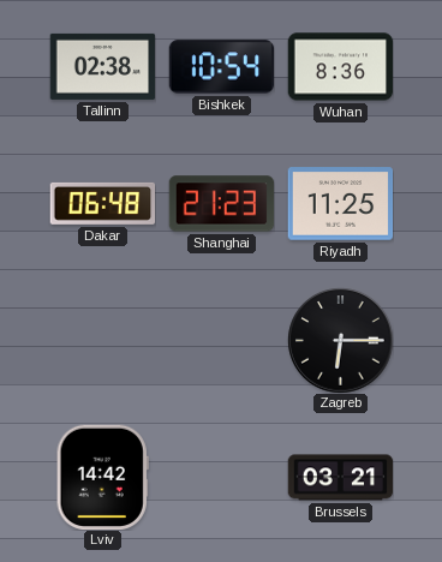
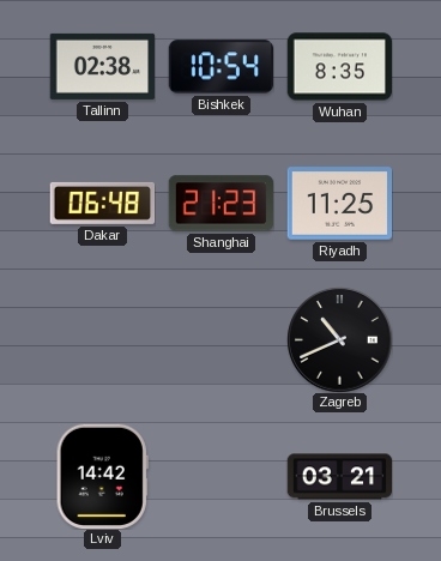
Wuhan: 8:36 -> 8:35 (339, 67)
Zagreb: 6:15 -> 10:41 (339, 339)
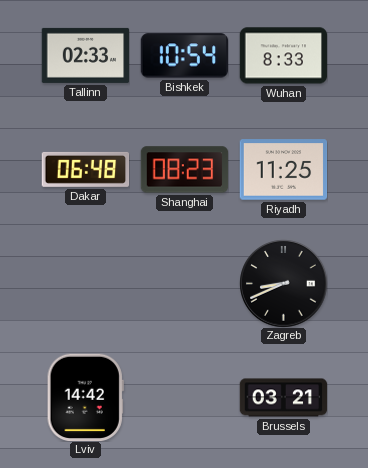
Tallinn: 02:38 -> 02:33 (85, 55)
Wuhan: 8:35 -> 8:33 (283, 56)
Shanghai: 21:23 -> 08:23 (184, 170)
Zagreb: 10:41 -> 8:41 (283, 283)
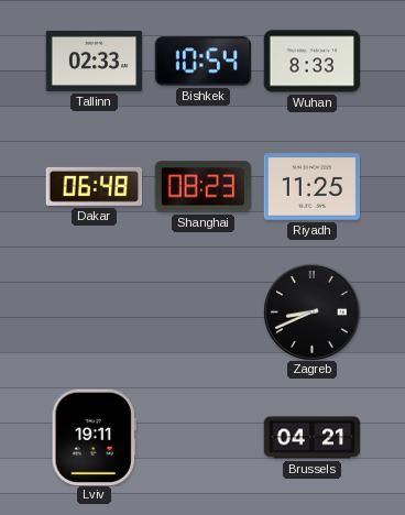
Lviv: 14:42 -> 19:11 (94, 437)
Brussels: 03:21 -> 04:21 (311, 438)
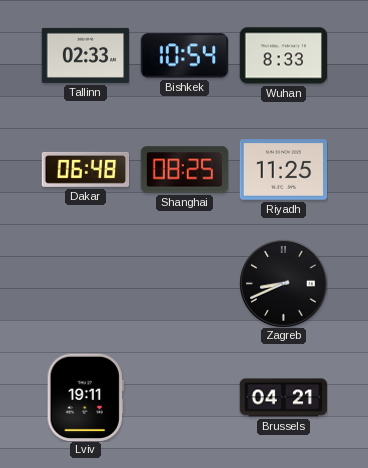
Shanghai: 08:23 -> 08:25 (184, 170)
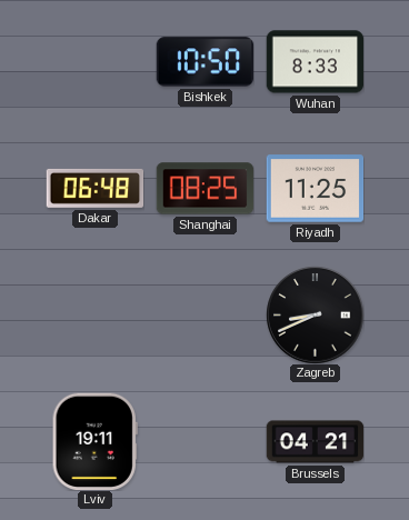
Tallinn: 02:33 -> none (85, 55)
Bishkek: 10:54 -> 10:50 (205, 62)
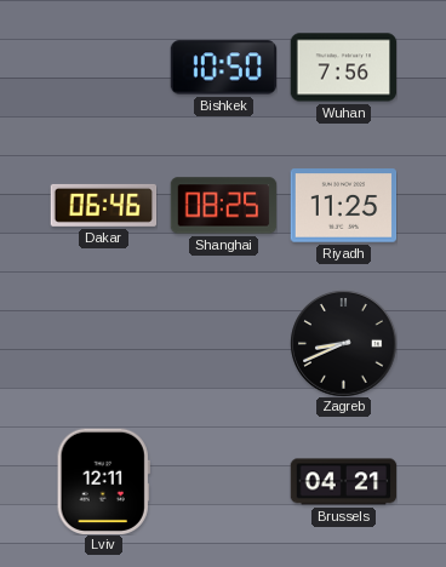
Wuhan: 8:33 -> 7:56 (343, 68)
Dakar: 06:48 -> 06:46 (103, 205)
Lviv: 19:11 -> 12:11 (103, 481)
